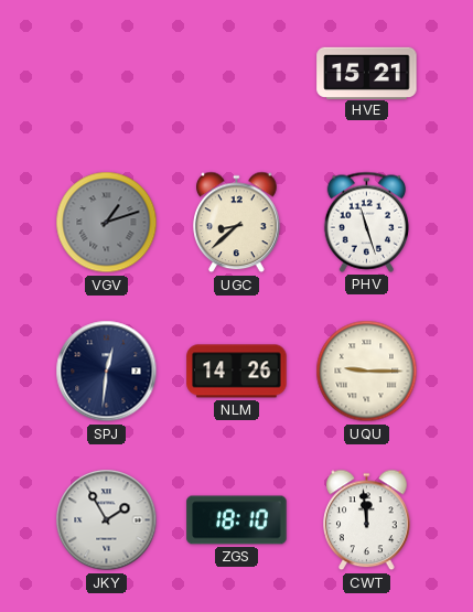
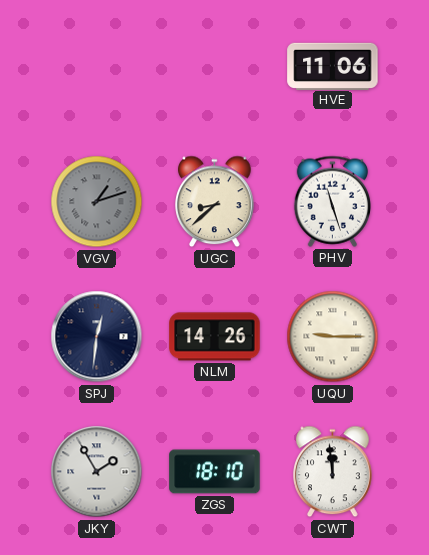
HVE: 15:21 -> 11:06 (333, 66)
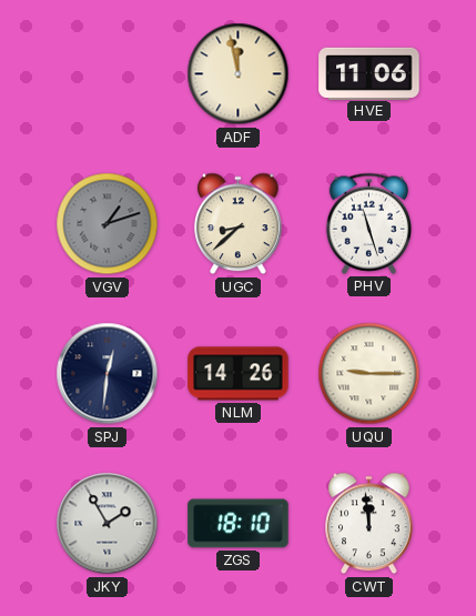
ADF: none -> 11:58 (239, 74)
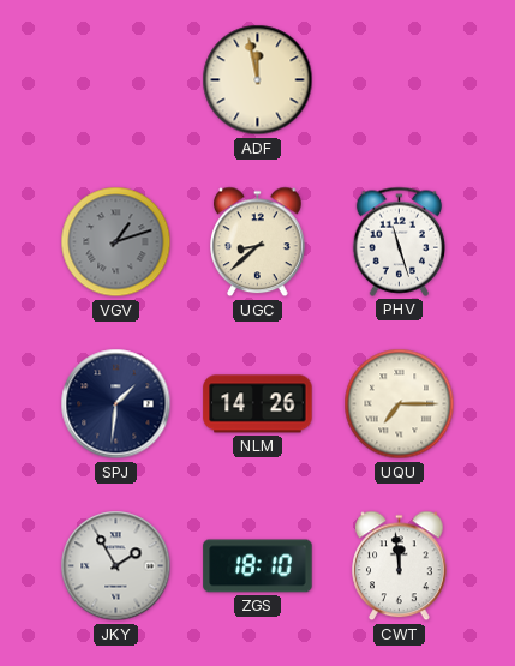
HVE: 11:06 -> none (369, 73)
SPJ: 12:31 -> 1:31 (116, 404)
UQU: 9:15 -> 7:15 (400, 404)
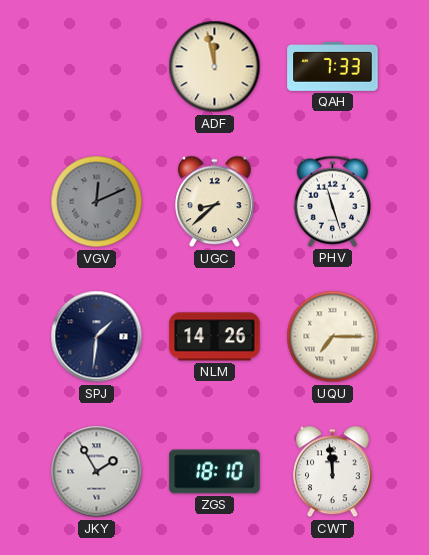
QAH: none -> 7:33 (333, 66)
VGV: 1:12 -> 12:11 (97, 202)
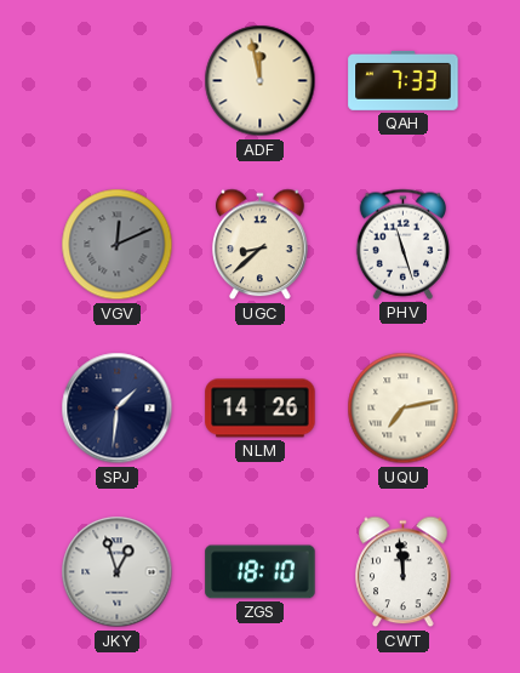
UQU: 7:15 -> 7:13 (404, 409)
JKY: 1:55 -> 12:57 (118, 572)
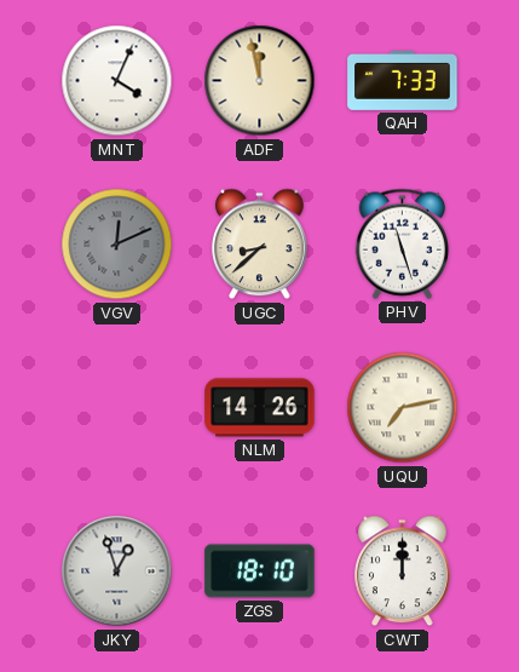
MNT: none -> 4:04 (117, 81)
SPJ: 1:31 -> none (118, 409)
CWT: 11:59 -> 12:00 (403, 572)
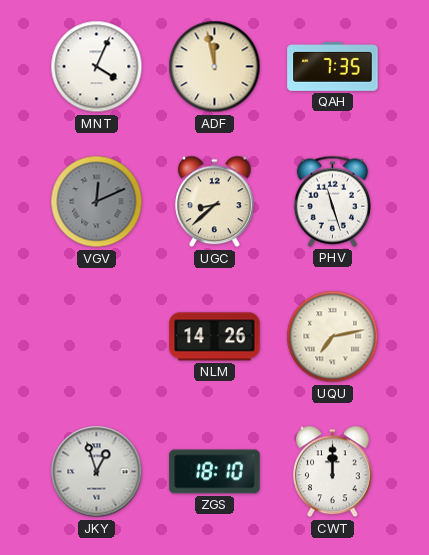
QAH: 7:33 -> 7:35 (333, 66)
